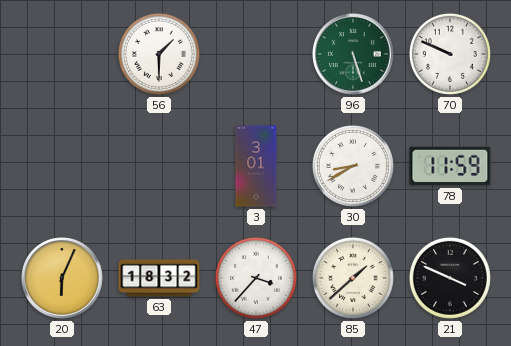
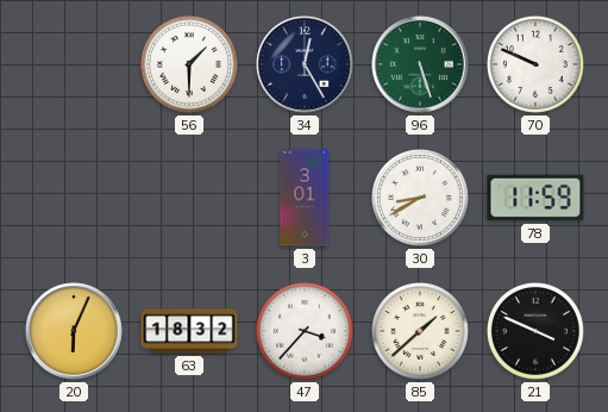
34: none -> 12:25 (305, 64)
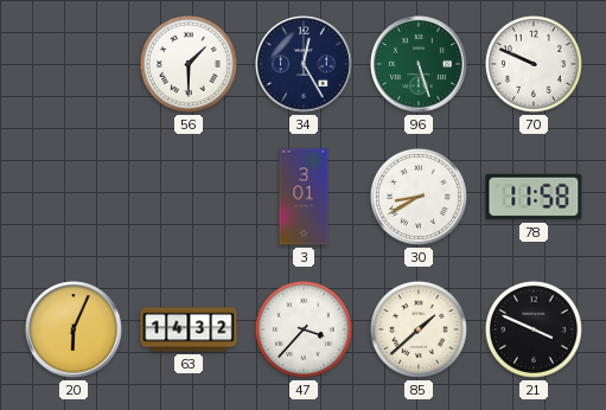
78: 11:59 -> 11:58 (534, 197)
63: 18:32 -> 14:32 (189, 329)
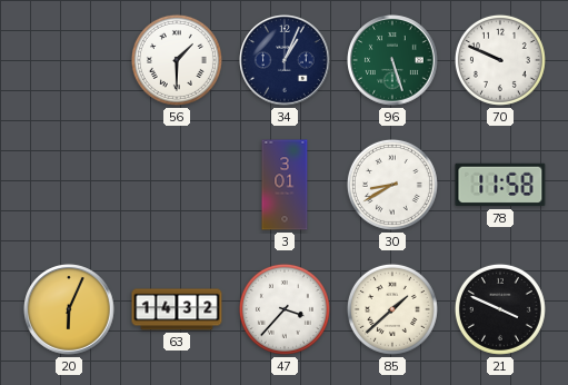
34: 12:25 -> 1:04 (285, 60)
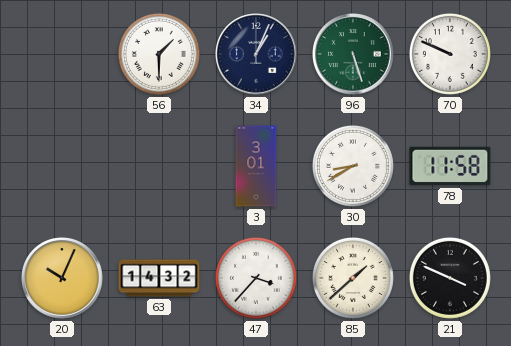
20: 6:04 -> 10:04 (62, 278)
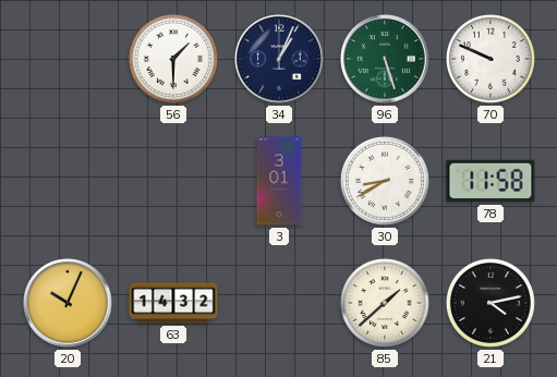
47: 3:37 -> none (256, 278)
21: 3:49 -> 4:13 (491, 303)
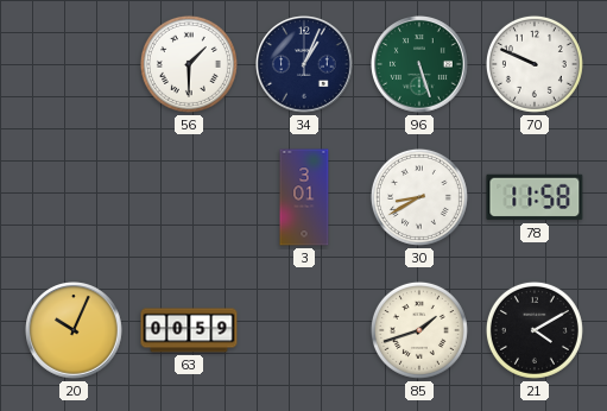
63: 14:32 -> 00:59 (189, 330)
85: 1:38 -> 1:42 (419, 330)
21: 4:13 -> 4:10 (535, 330)
